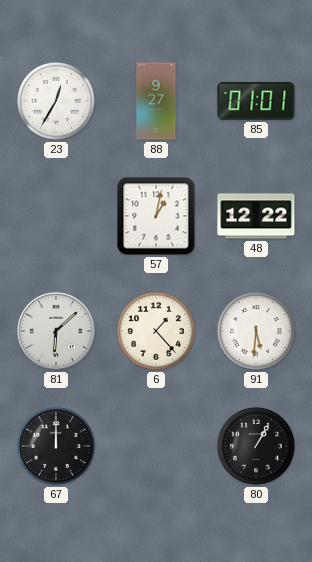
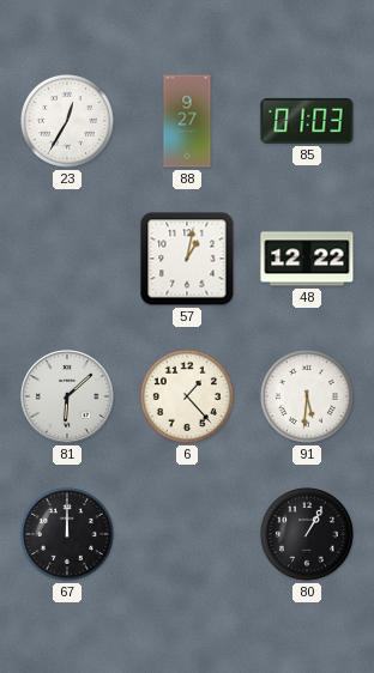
85: 01:01 -> 01:03 (307, 121)
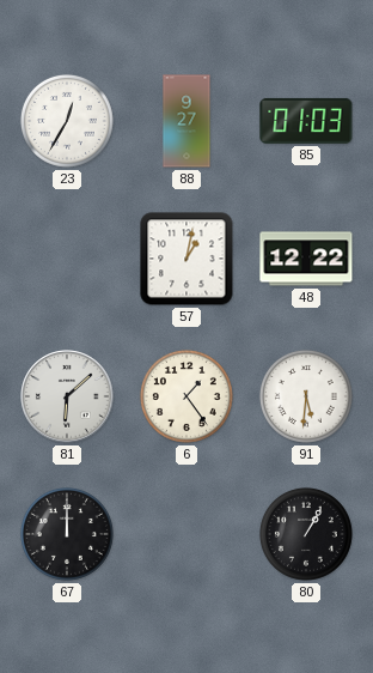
6: 1:23 -> 1:24 (186, 396)
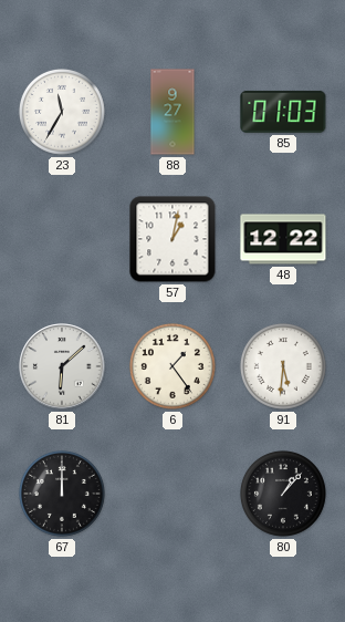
23: 12:35 -> 11:35 (62, 112)
80: 1:05 -> 1:07 (283, 494)
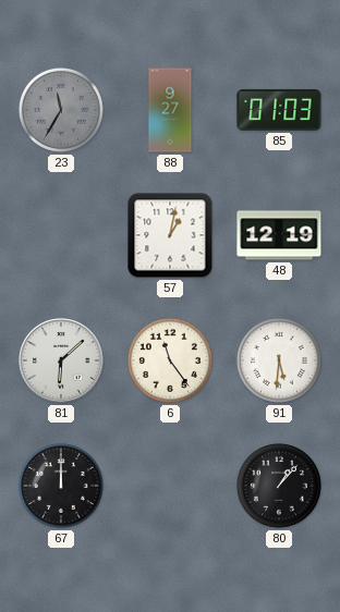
23 dial: white -> grey (61, 110)
48: 12:22 -> 12:19 (279, 235)
6: 1:24 -> 11:24 (170, 360)
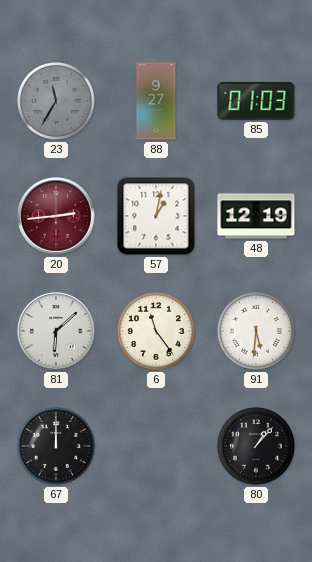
20: none -> 2:44 (56, 216)
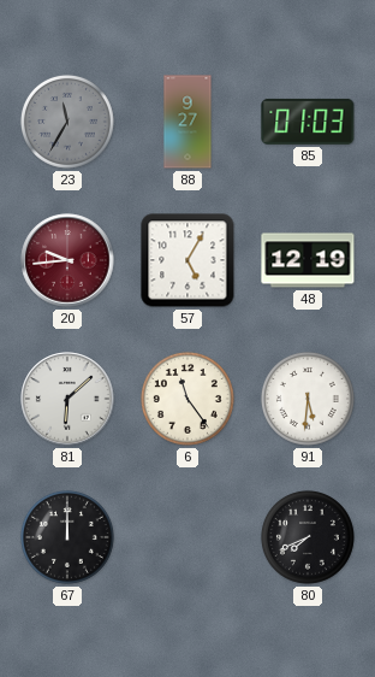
20: 2:44 -> 9:44 (67, 260)
57: 1:02 -> 5:05 (187, 260)
80: 1:07 -> 7:41 (308, 537)
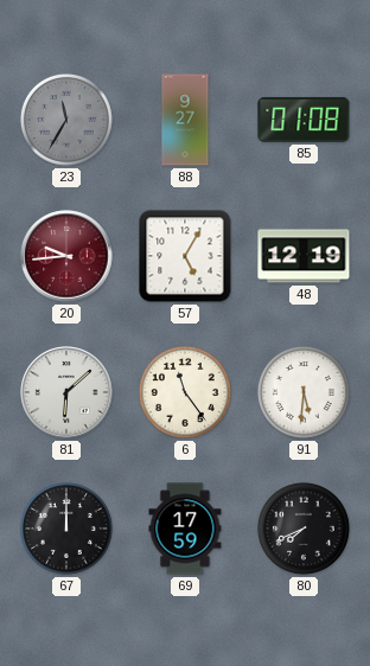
85: 01:03 -> 01:08 (304, 120)
69: none -> 17:59 (185, 529)
